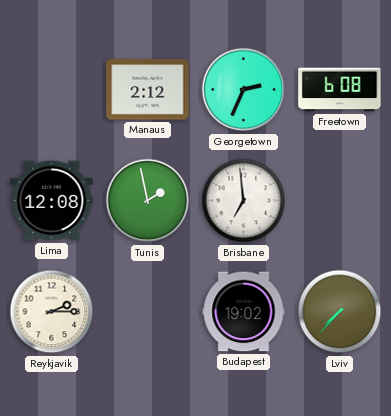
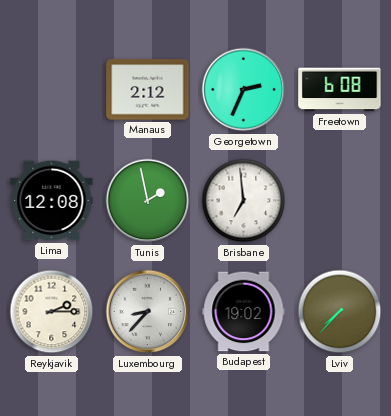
Luxembourg: none -> 8:37 (148, 312)
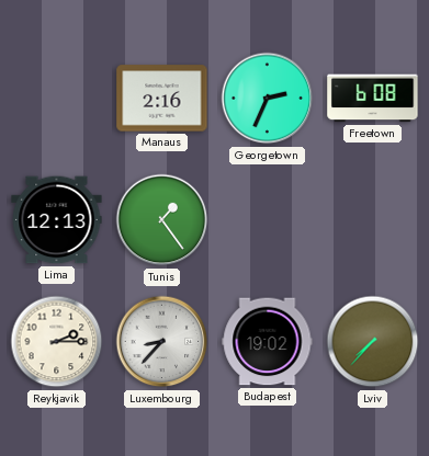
Manaus: 2:12 -> 2:16 (162, 99)
Lima: 12:08 -> 12:13 (57, 220)
Tunis: 1:58 -> 1:24 (162, 220)
Brisbane: 6:59 -> none (244, 201)
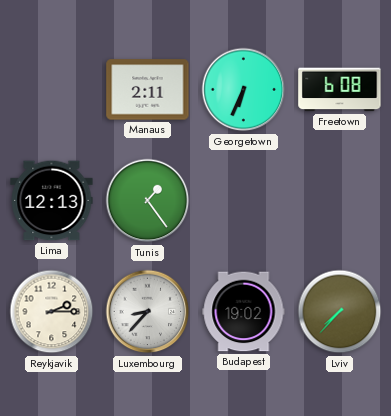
Manaus: 2:16 -> 2:11 (148, 90)
Georgetown: 2:34 -> 6:34 (244, 90)
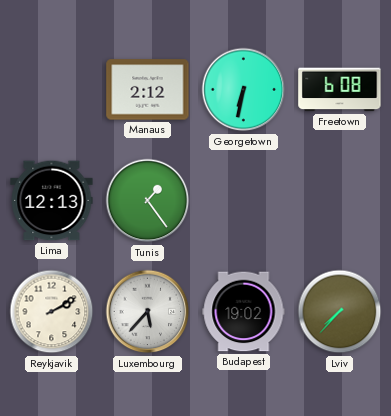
Manaus: 2:11 -> 2:12 (148, 90)
Georgetown: 6:34 -> 6:32 (244, 90)
Reykjavik: 2:15 -> 2:10 (52, 312)
Luxembourg: 8:37 -> 5:37 (148, 312)
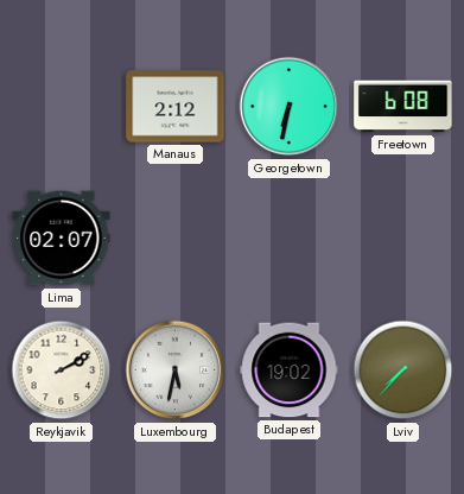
Lima: 12:13 -> 02:07 (62, 239)
Tunis: 1:24 -> none (148, 201)
Luxembourg: 5:37 -> 5:32 (176, 370)
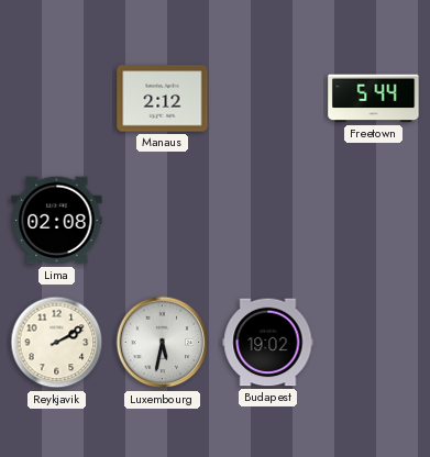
Georgetown: 6:32 -> none (290, 107)
Freetown: 6:08 -> 5:44 (374, 99)
Lima: 02:07 -> 02:08 (57, 221)
Lviv: 7:37 -> none (403, 370)
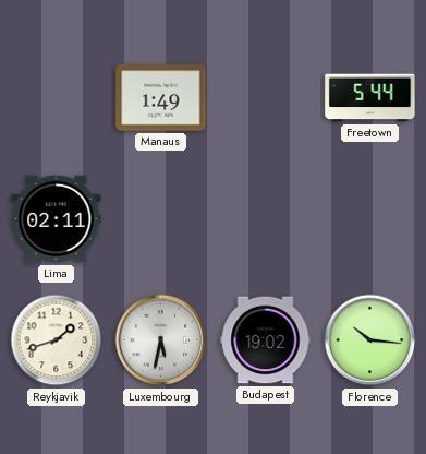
Manaus: 2:12 -> 1:49 (161, 98)
Lima: 02:08 -> 02:11 (57, 219)
Reykjavik: 2:10 -> 1:42 (57, 340)
Florence: none -> 10:16 (370, 340)
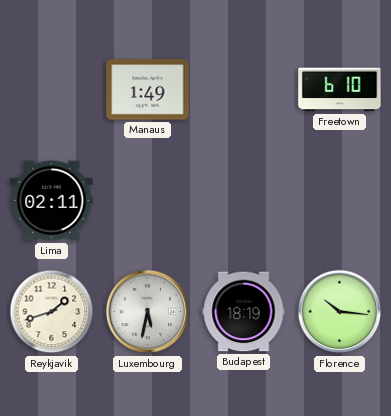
Freetown: 5:44 -> 6:10 (340, 90)
Budapest: 19:02 -> 18:19 (244, 312)
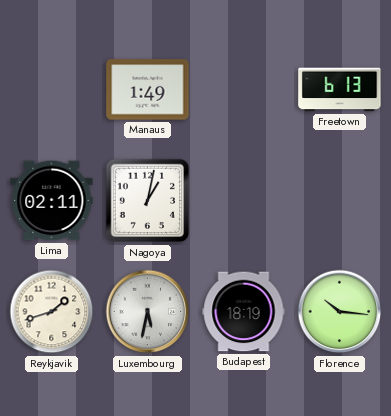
Freetown: 6:10 -> 6:13 (340, 90)
Nagoya: none -> 1:02 (148, 201)
